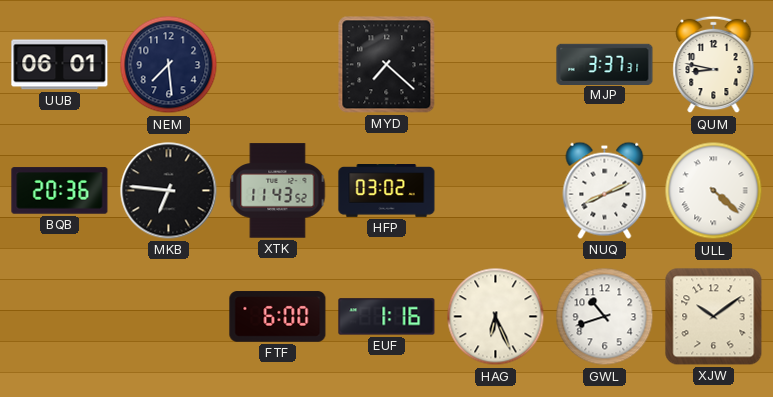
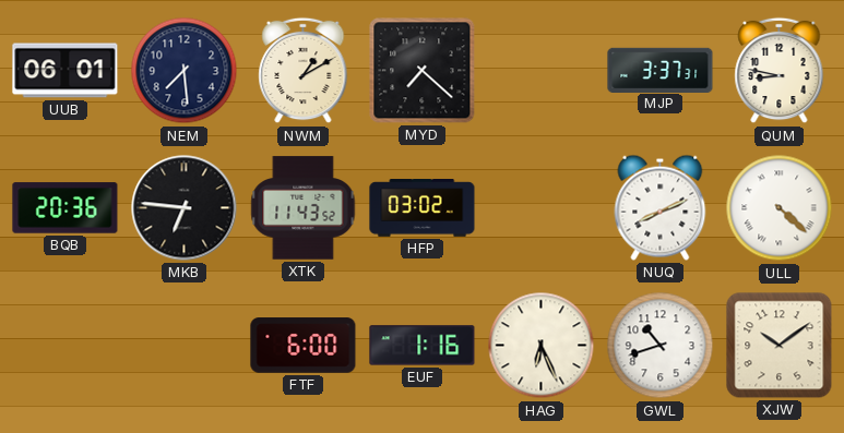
NWM: none -> 1:10 (304, 71)
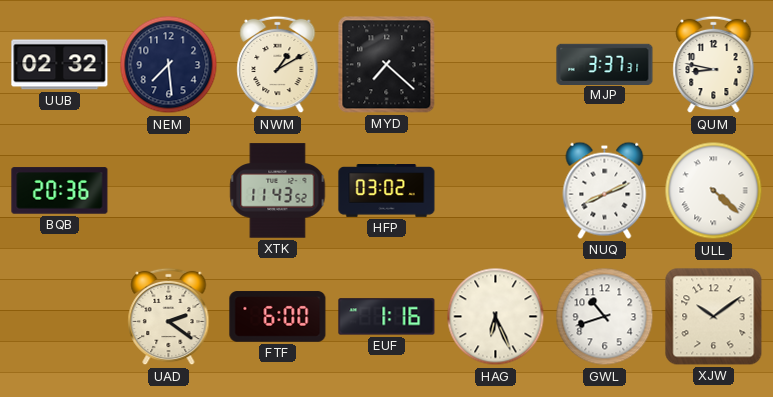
UUB: 06:01 -> 02:32 (60, 65)
MKB: 6:46 -> none (185, 208)
UAD: none -> 2:21 (169, 317)
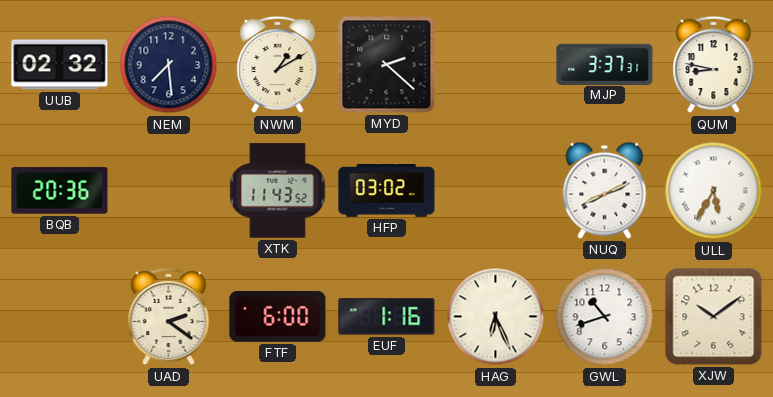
MYD: 7:22 -> 2:22 (387, 65)
ULL: 4:22 -> 5:35 (714, 191)
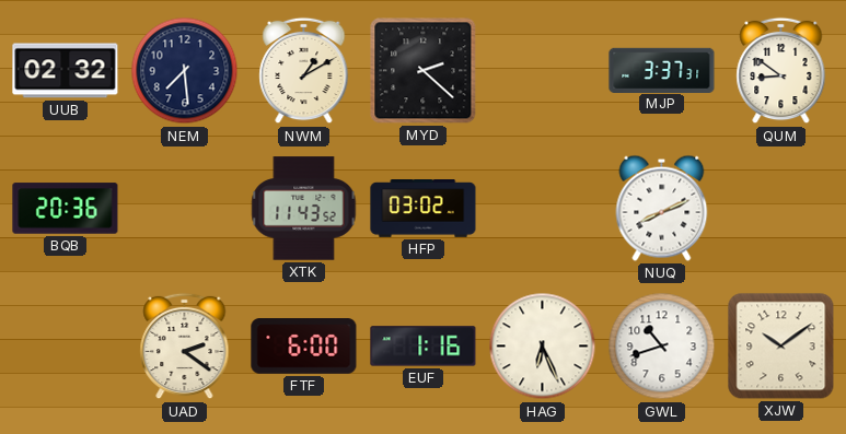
QUM: 8:47 -> 8:51 (781, 71)
ULL: 5:35 -> none (714, 191)
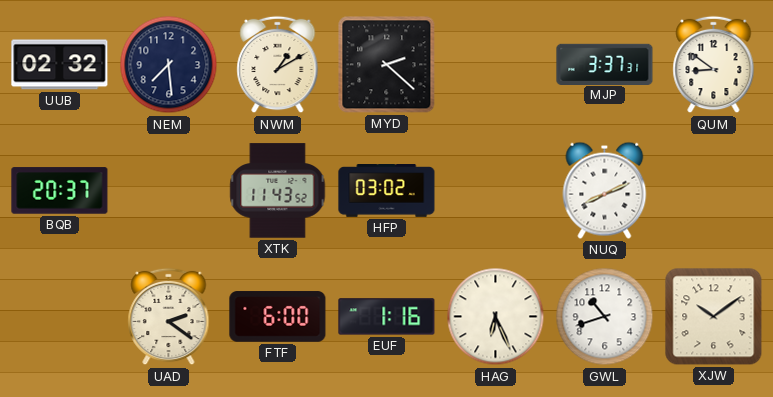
BQB: 20:36 -> 20:37 (60, 191)
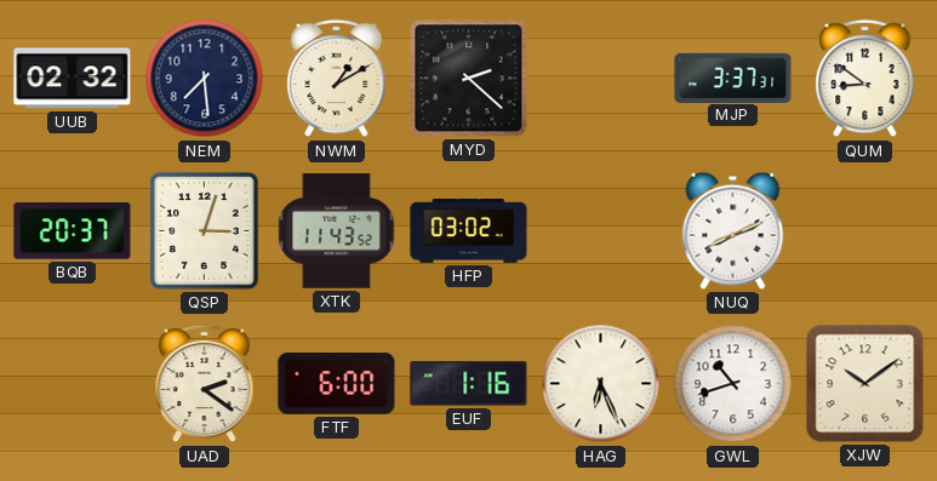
QSP: none -> 3:03 (204, 230)
